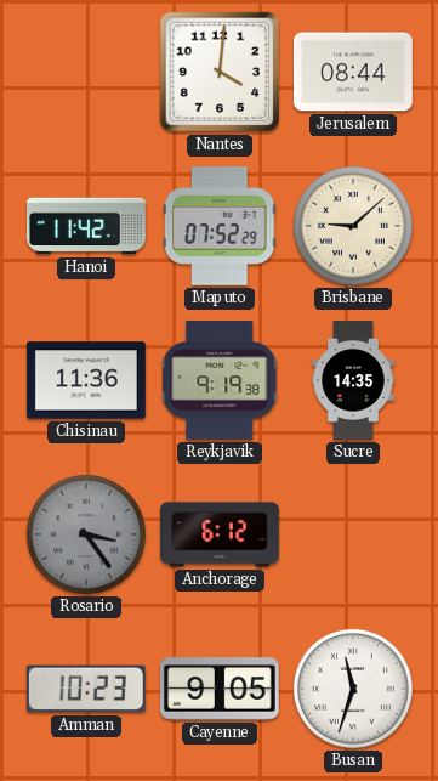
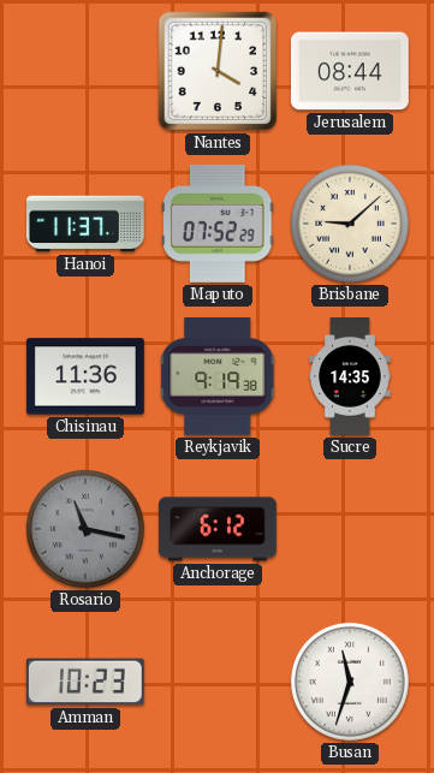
Hanoi: 11:42 -> 11:37 (85, 224)
Rosario: 3:24 -> 11:17 (85, 529)
Cayenne: 9:05 -> none (220, 689)
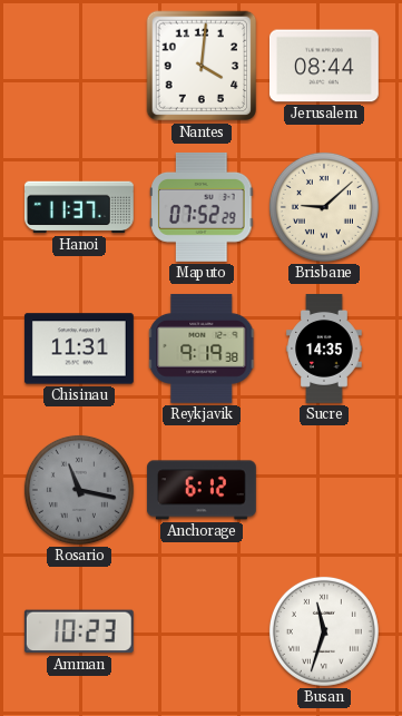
Chisinau: 11:36 -> 11:31 (79, 349)
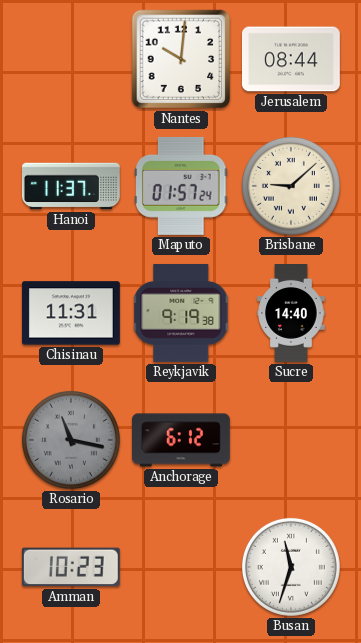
Nantes: 4:01 -> 10:01 (181, 59)
Maputo: 07:52 -> 01:57 (182, 186)
Sucre: 14:35 -> 14:40 (291, 314)
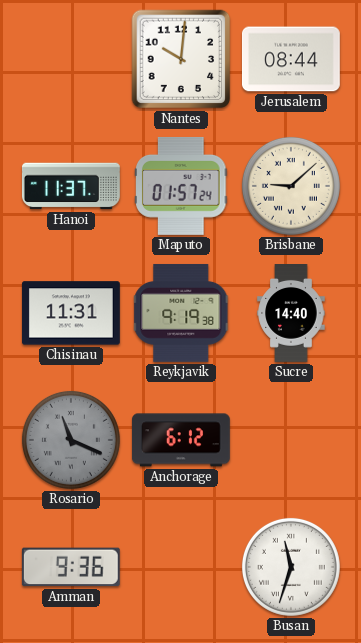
Rosario: 11:17 -> 11:19 (71, 440)
Amman: 10:23 -> 9:36 (71, 567)
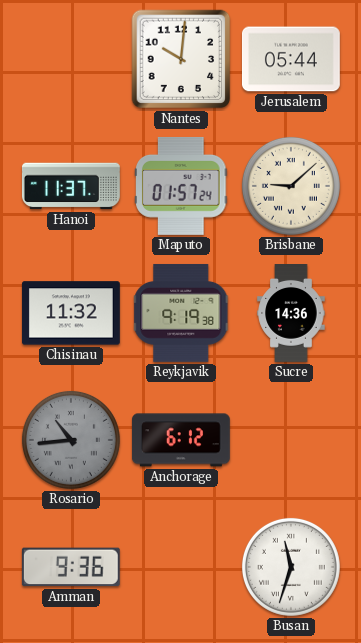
Jerusalem: 08:44 -> 05:44 (291, 59)
Chisinau: 11:31 -> 11:32 (71, 313)
Sucre: 14:40 -> 14:36 (291, 314)
Rosario: 11:19 -> 10:44 (71, 440)
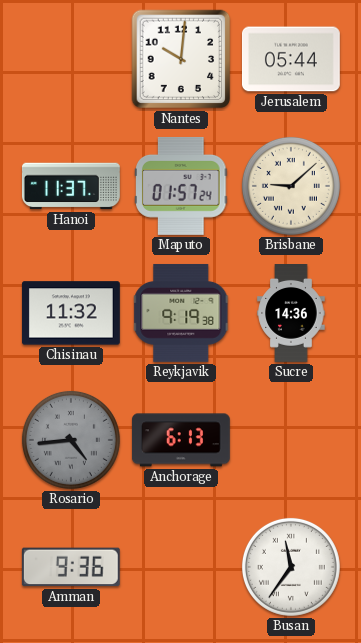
Rosario: 10:44 -> 4:44 (71, 440)
Anchorage: 6:12 -> 6:13 (181, 440)
Busan: 11:33 -> 11:36 (291, 567)
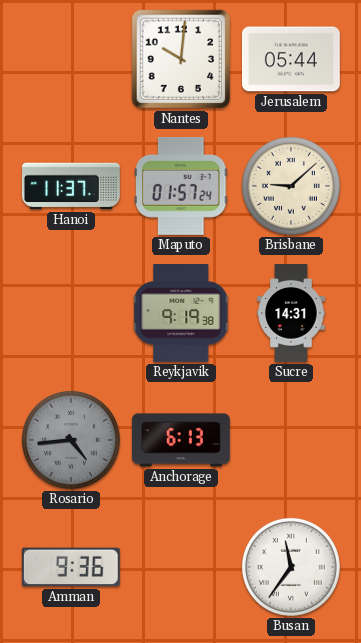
Chisinau: 11:32 -> none (71, 313)
Sucre: 14:36 -> 14:31 (291, 314)
